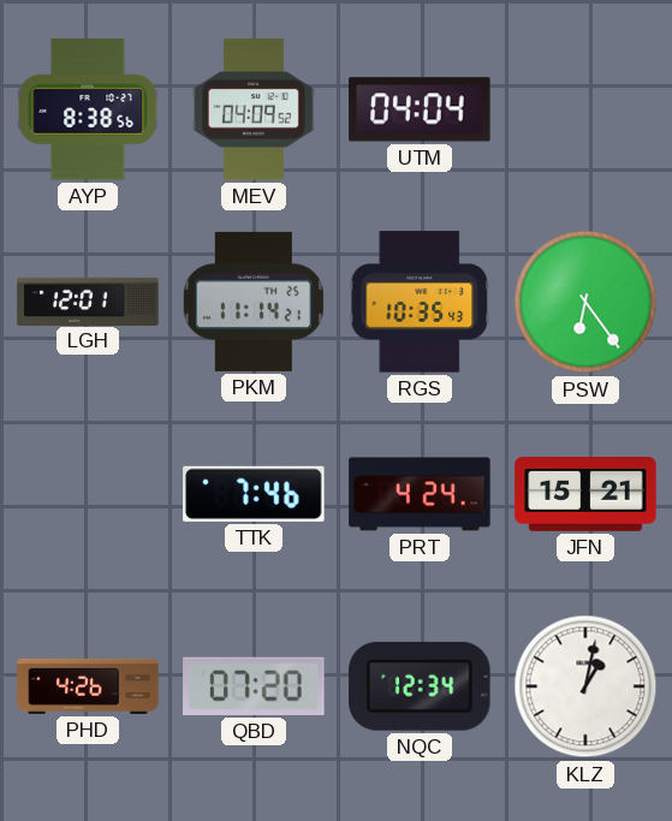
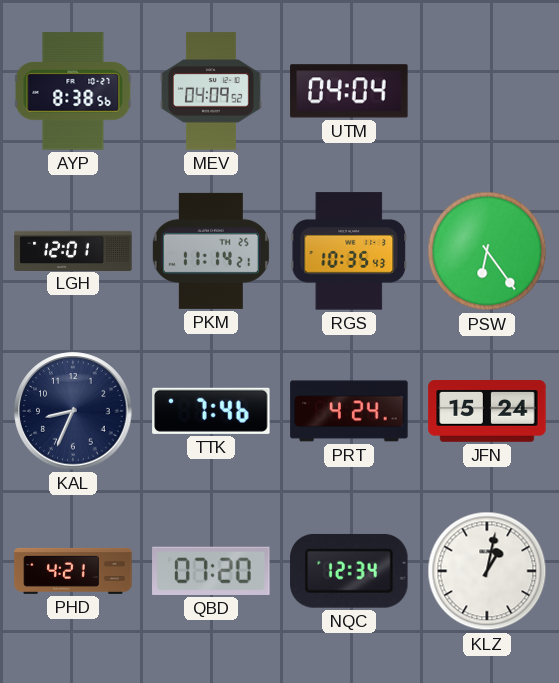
KAL: none -> 8:34 (73, 411)
JFN: 15:21 -> 15:24 (487, 411)
PHD: 4:26 -> 4:21 (73, 571)
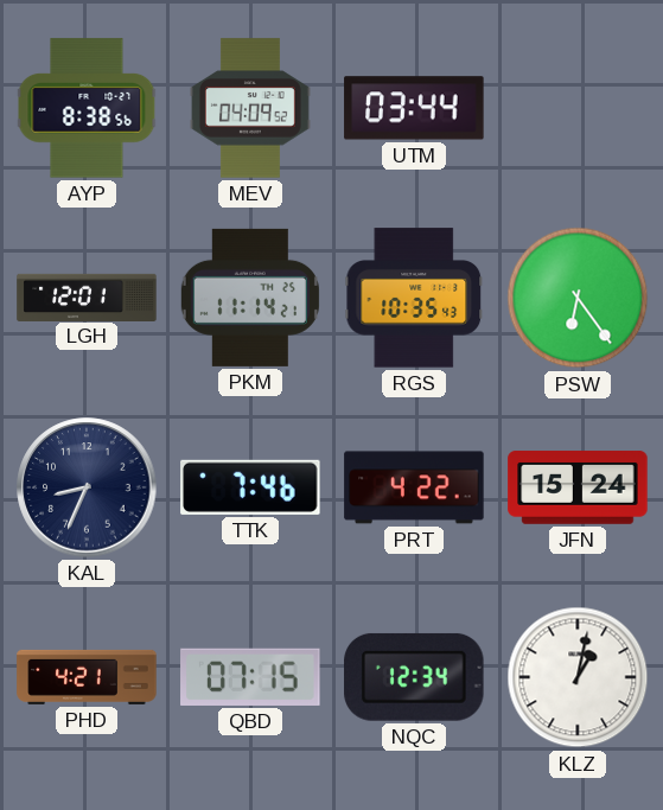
UTM: 04:04 -> 03:44 (414, 108)
PRT: 4:24 -> 4:22 (414, 487)
QBD: 07:20 -> 07:15 (250, 677)
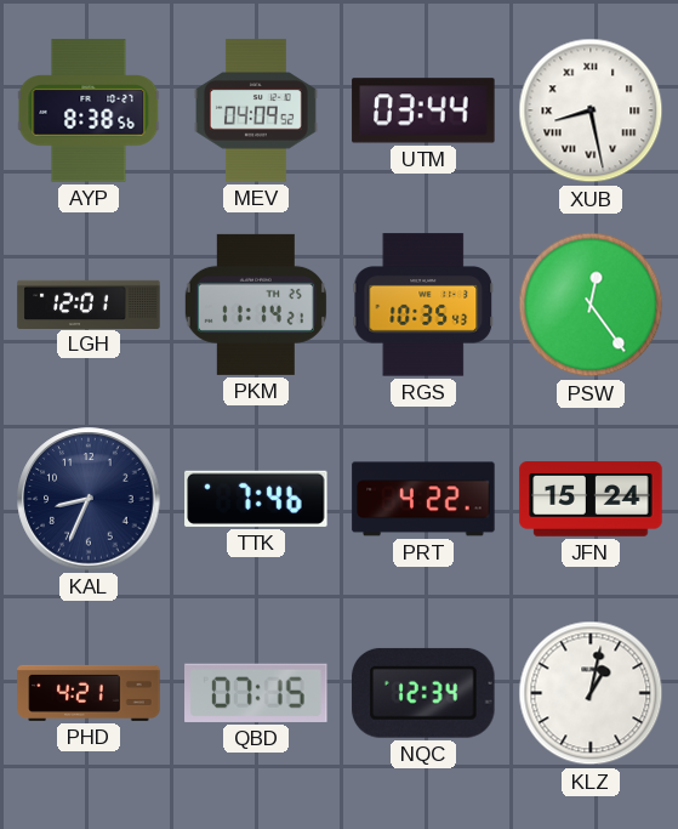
XUB: none -> 8:28 (591, 110)
PSW: 6:24 -> 12:24 (591, 305)
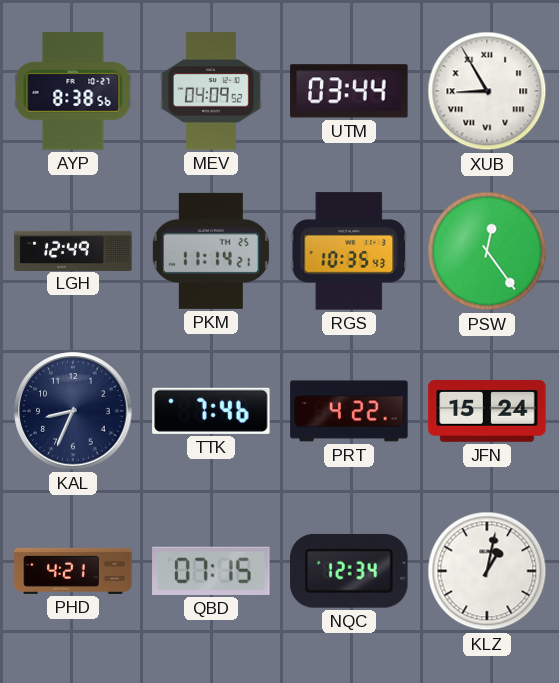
XUB: 8:28 -> 8:55 (487, 91)
LGH: 12:01 -> 12:49 (73, 250)
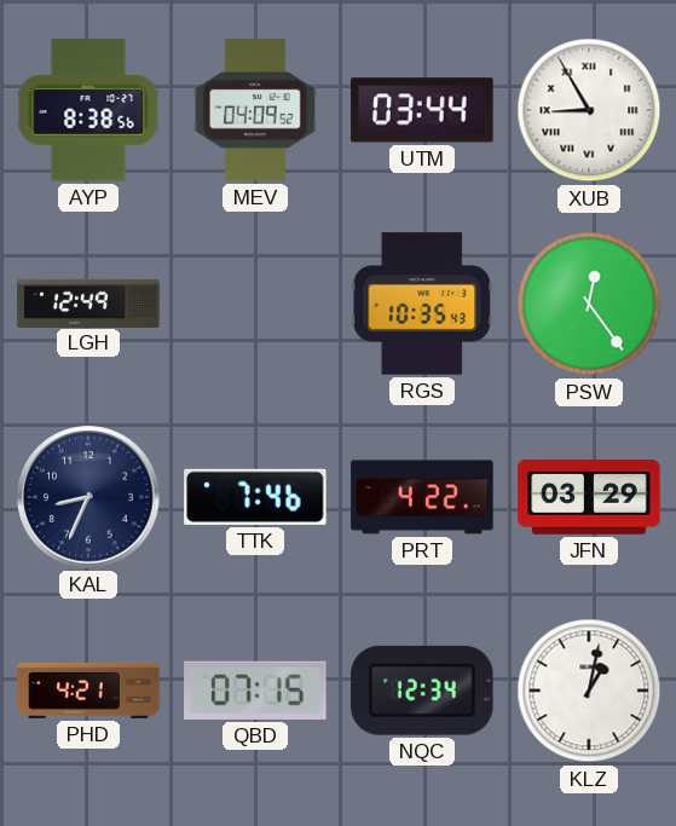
PKM: 11:14 -> none (211, 251)
JFN: 15:24 -> 03:29 (589, 497)
